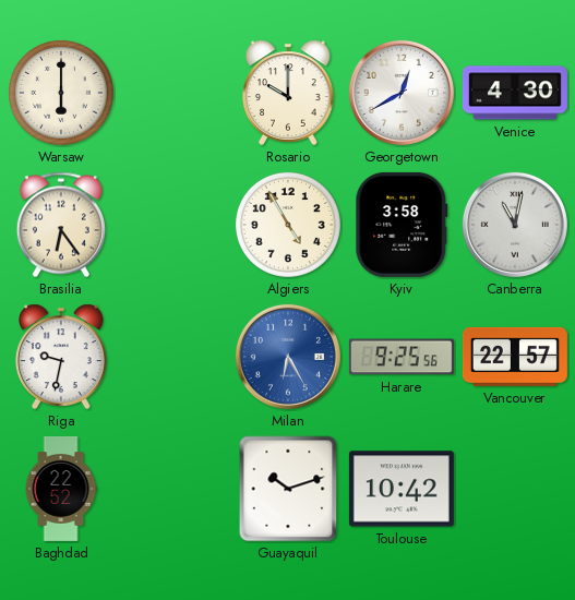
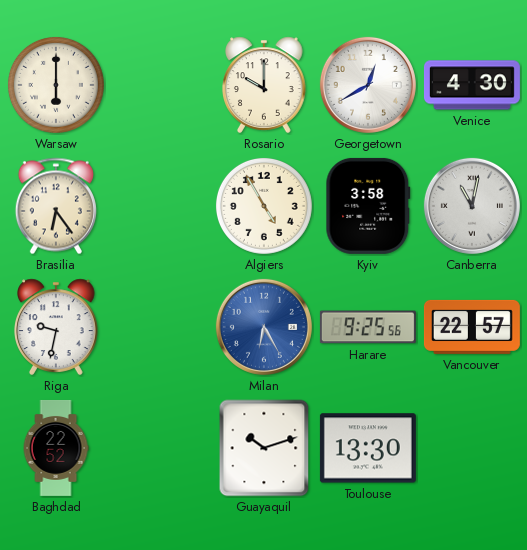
Toulouse: 10:42 -> 13:30 (368, 448)
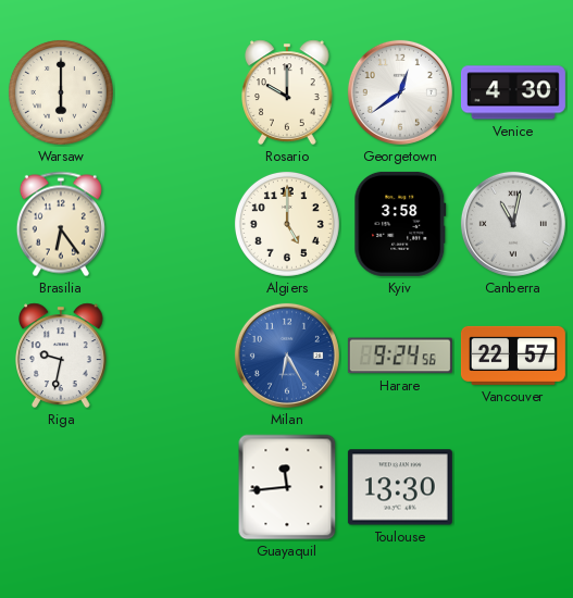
Georgetown: 12:40 -> 12:39 (400, 92)
Algiers: 4:55 -> 5:00 (287, 224)
Harare: 9:25 -> 9:24 (400, 356)
Baghdad: 22:52 -> none (56, 448)
Guayaquil: 10:12 -> 11:44 (287, 487)
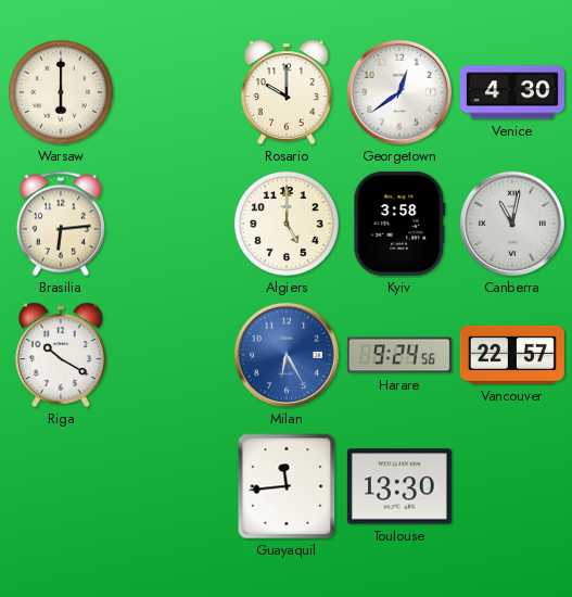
Brasilia: 6:24 -> 6:14 (61, 224)
Riga: 9:32 -> 10:20 (62, 355)
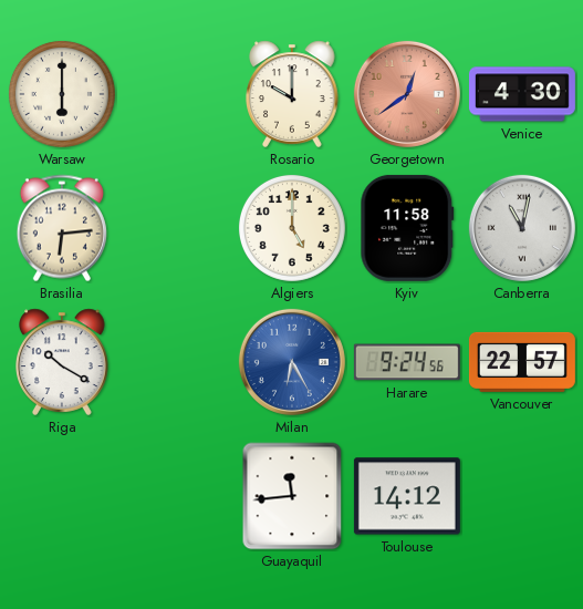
Georgetown dial: white -> salmon (407, 94)
Kyiv: 3:58 -> 11:58 (407, 228)
Toulouse: 13:30 -> 14:12 (407, 496)
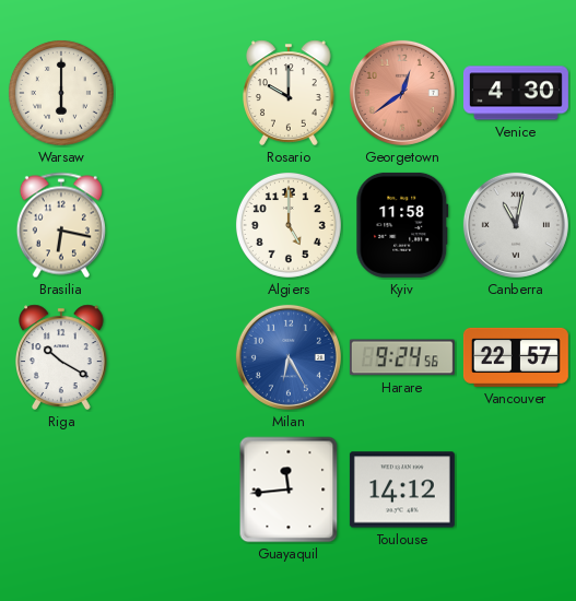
Brasilia: 6:14 -> 6:17 (61, 225)
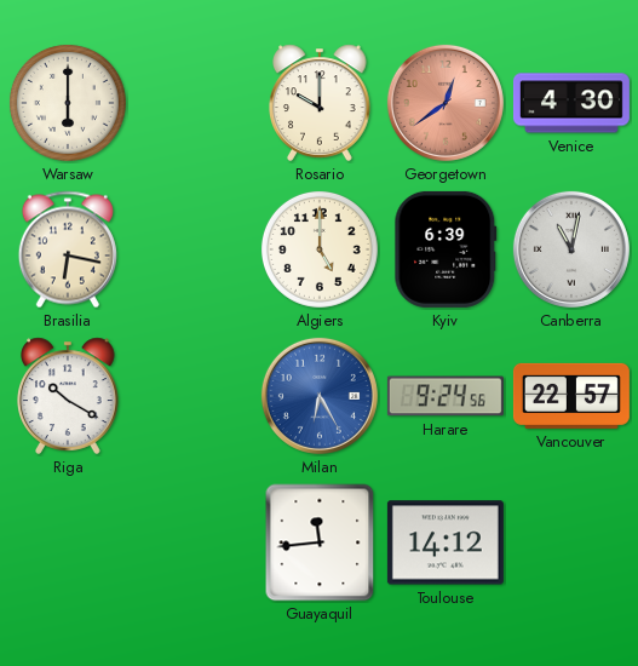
Kyiv: 11:58 -> 6:39 (446, 249)
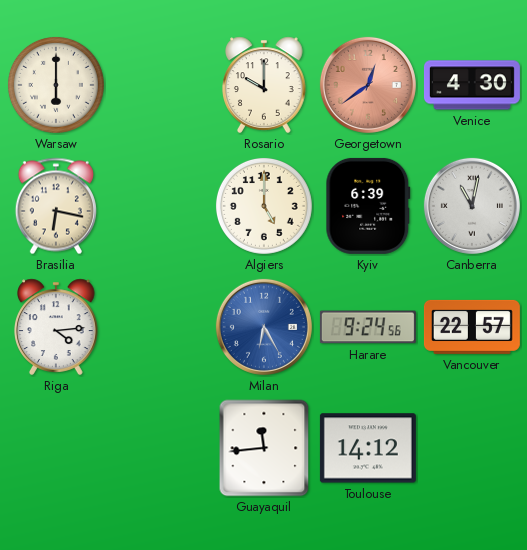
Riga: 10:20 -> 4:14 (57, 327)
